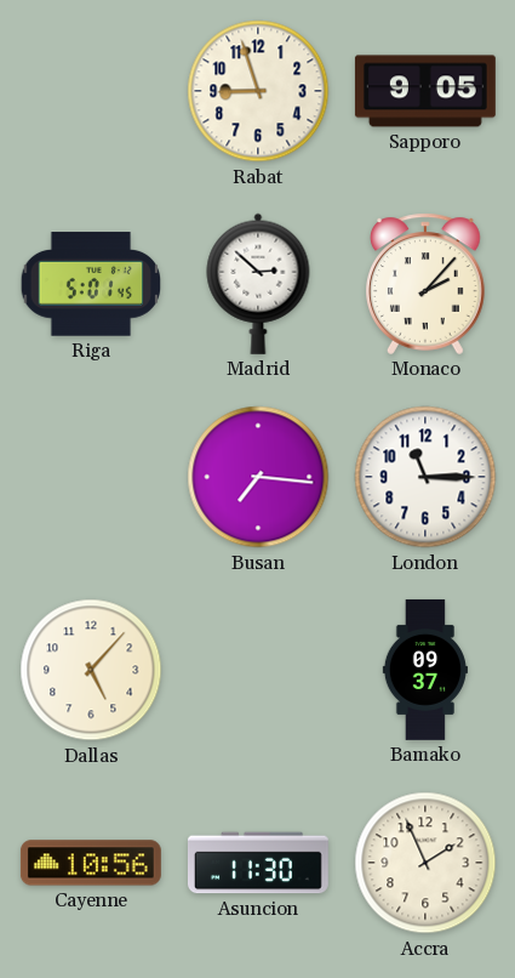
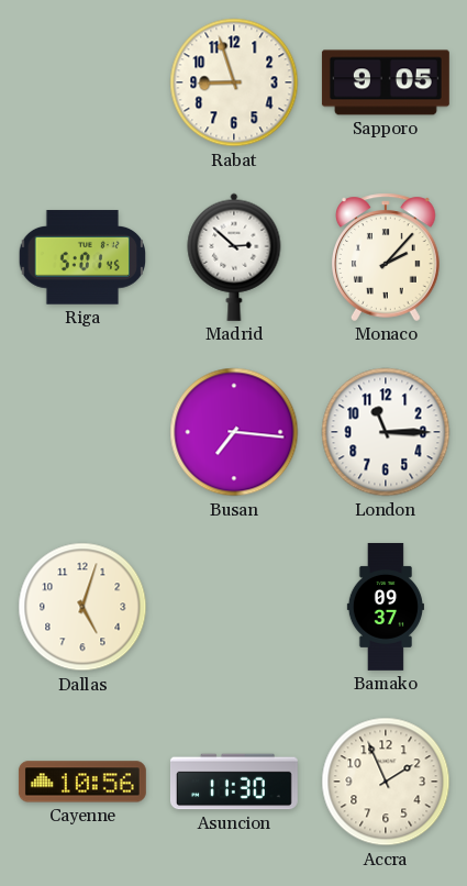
Dallas: 5:07 -> 5:03 (82, 607)
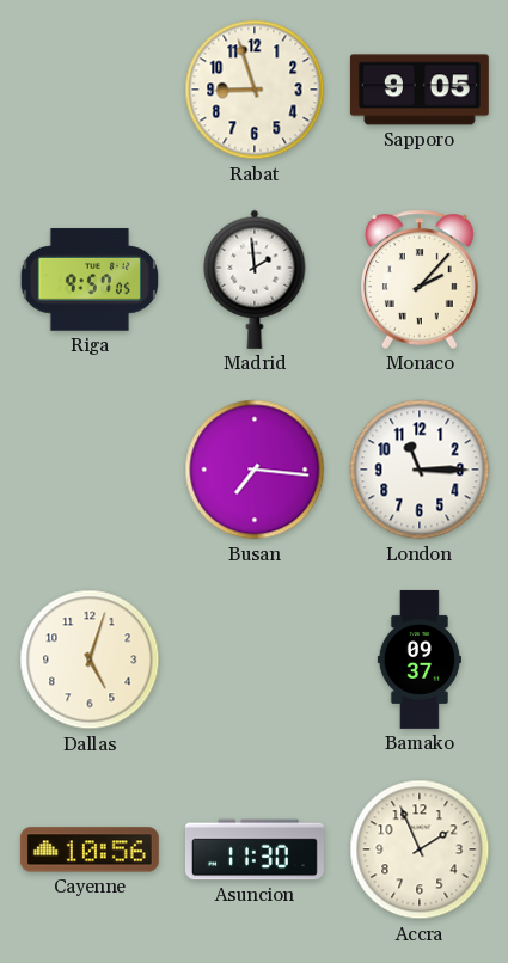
Riga: 5:01 -> 9:57 (88, 280)
Madrid: 2:52 -> 1:59 (255, 280)
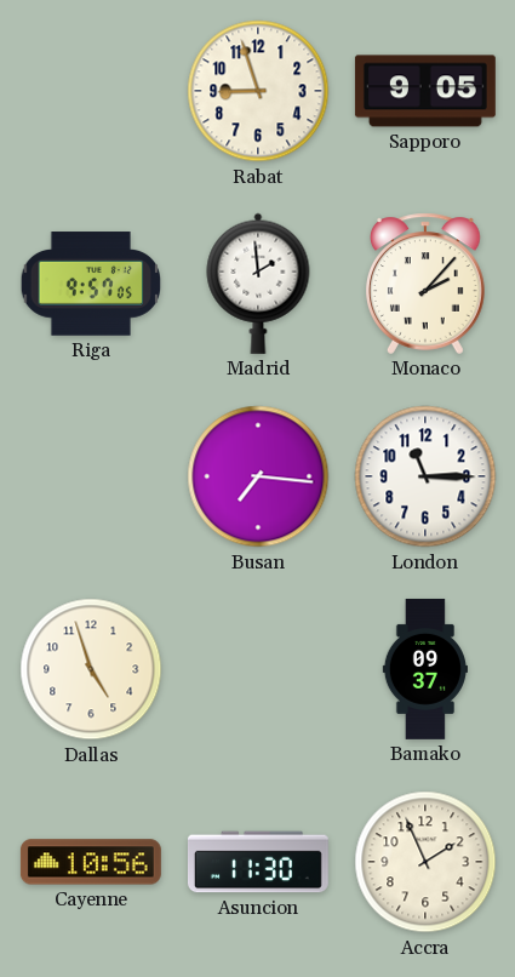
Dallas: 5:03 -> 4:57 (91, 669)
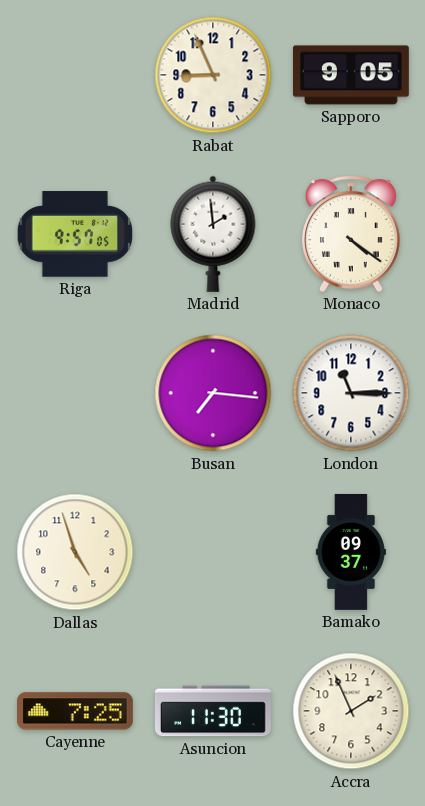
Rabat: 8:57 -> 8:56 (213, 75)
Monaco: 2:07 -> 4:21 (352, 234)
Cayenne: 10:56 -> 7:25 (75, 711)
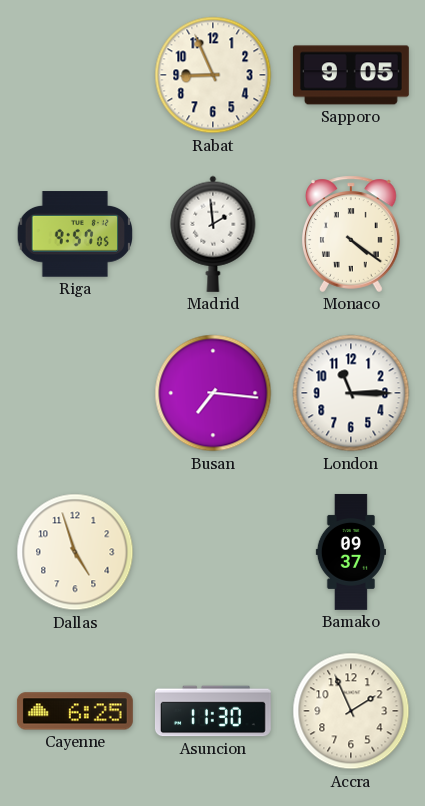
Cayenne: 7:25 -> 6:25 (75, 711)
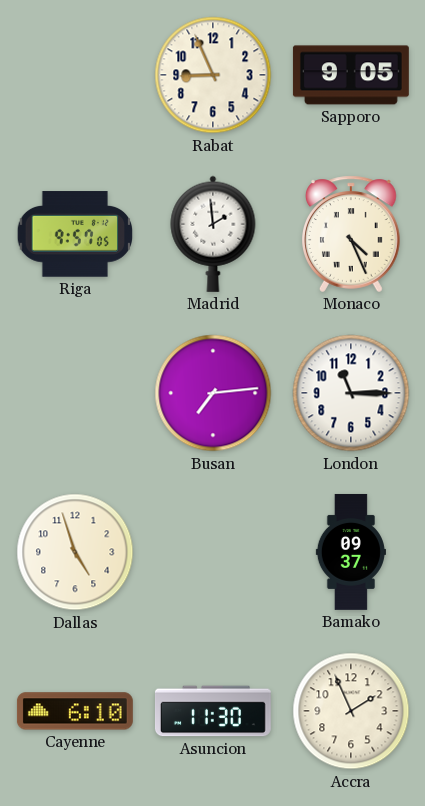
Monaco: 4:21 -> 4:26 (352, 234)
Busan: 7:16 -> 7:14 (213, 393)
Cayenne: 6:25 -> 6:10 (75, 711)
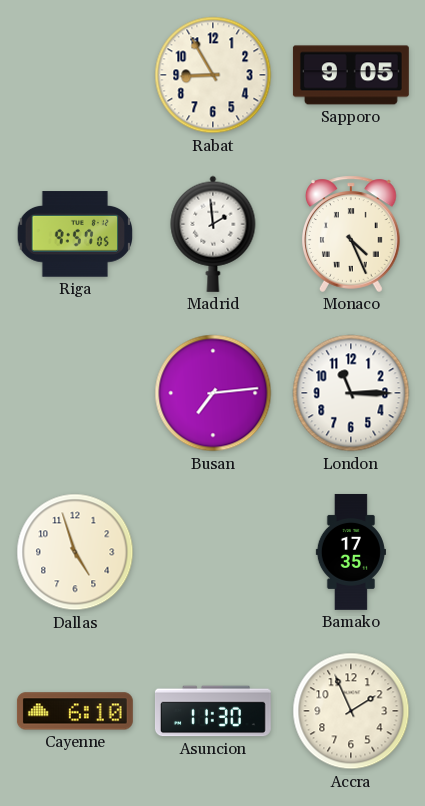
Rabat: 8:56 -> 8:55 (213, 75)
Bamako: 09:37 -> 17:35 (351, 552)
